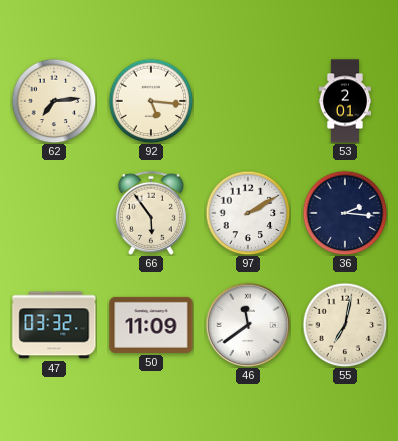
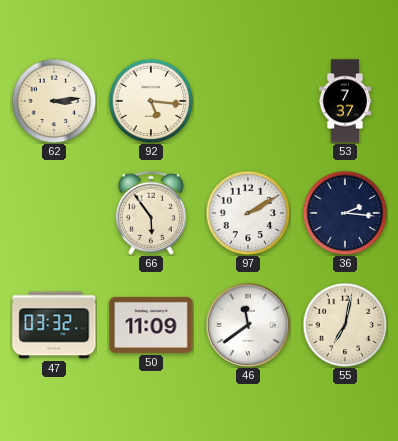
62: 7:14 -> 3:14 (54, 101)
53: 2:01 -> 7:37 (345, 101)
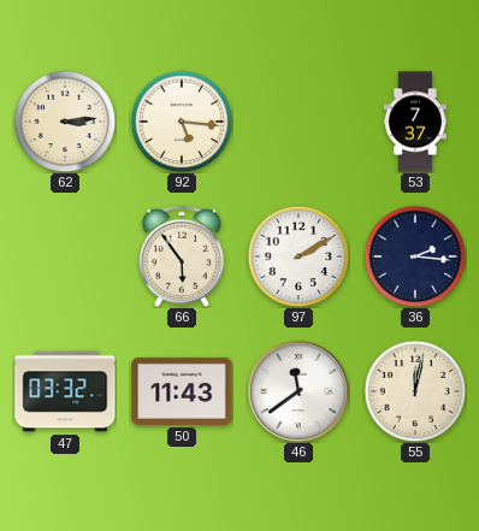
50: 11:09 -> 11:43 (182, 391)
55: 7:02 -> 12:02 (415, 391)
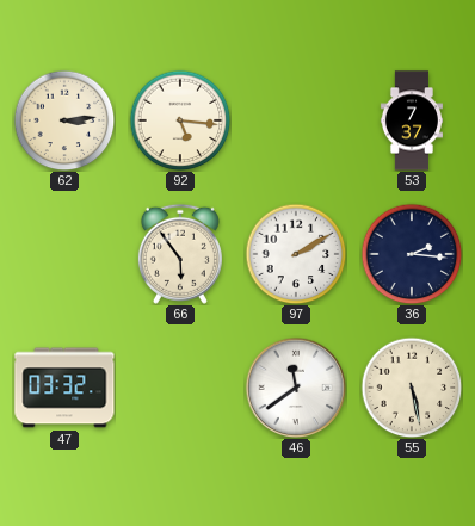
50: 11:43 -> none (182, 391)
55: 12:02 -> 5:28 (412, 388)
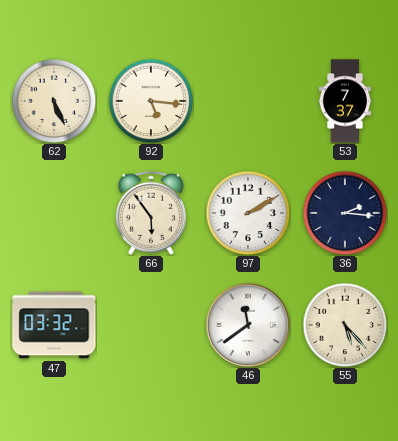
62: 3:14 -> 5:26 (54, 101)
55: 5:28 -> 5:23 (345, 325)
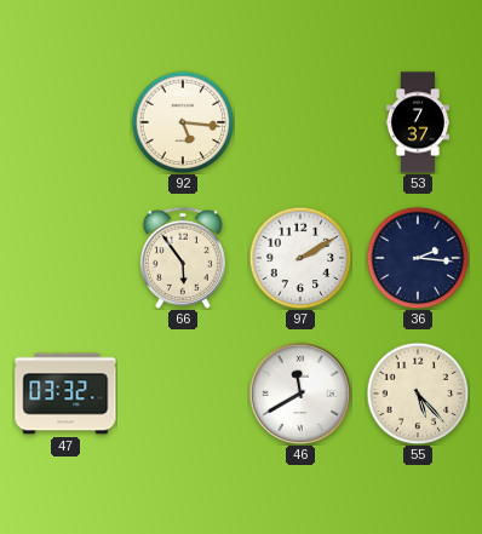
62: 5:26 -> none (54, 101)
46: 11:39 -> 11:40 (300, 394)
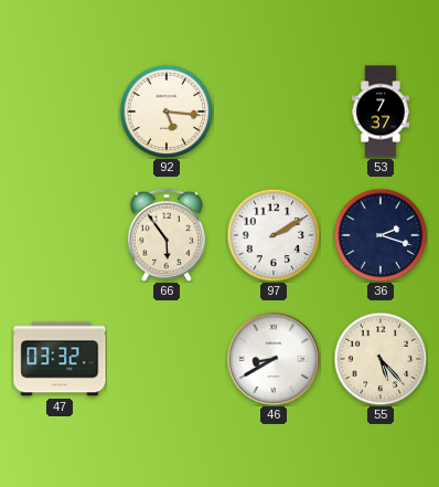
36: 2:16 -> 2:18 (381, 235)
46: 11:40 -> 8:40 (274, 359)
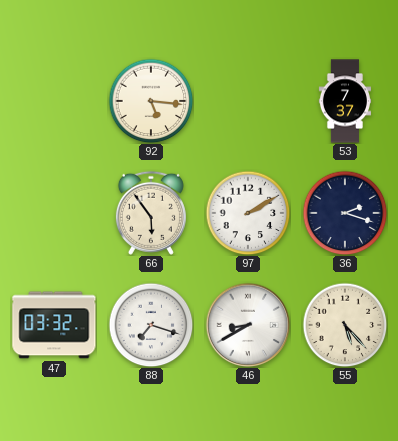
88: none -> 7:18 (151, 325)
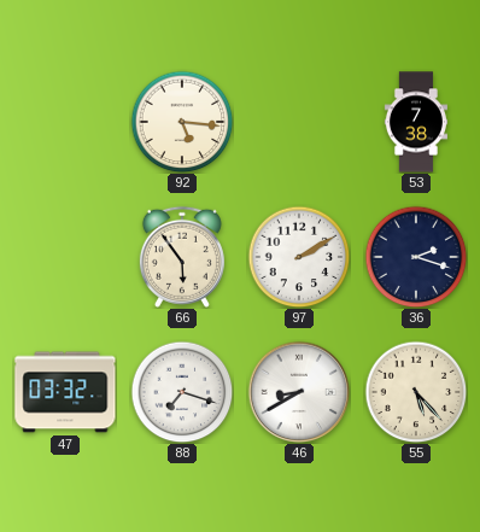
53: 7:37 -> 7:38 (416, 122)
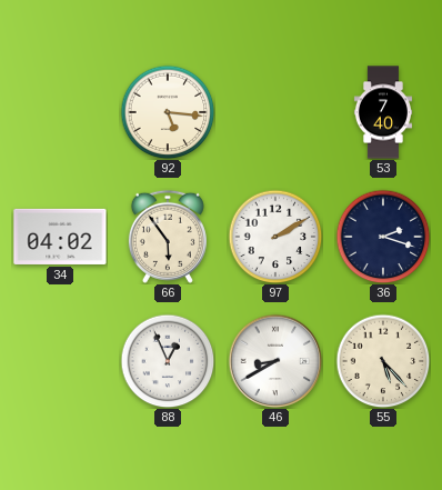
53: 7:38 -> 7:40 (383, 112)
34: none -> 04:02 (60, 237)
47: 03:32 -> none (65, 392)
88: 7:18 -> 12:56 (168, 361)
